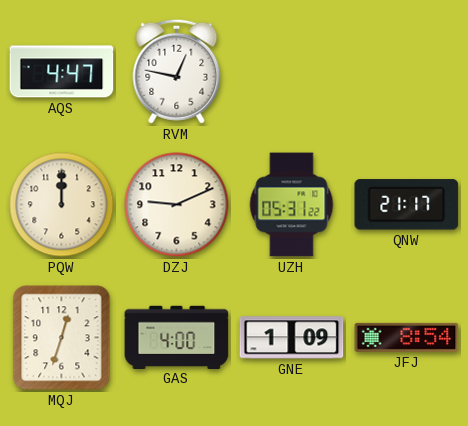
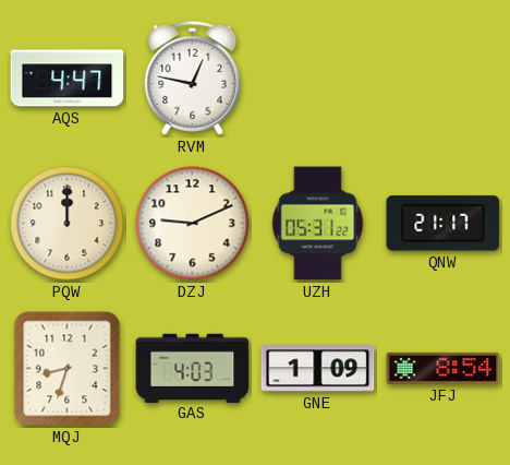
MQJ: 12:33 -> 8:33 (68, 369)
GAS: 4:00 -> 4:03 (193, 368)
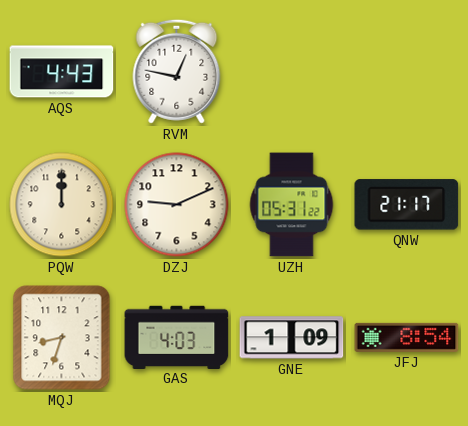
AQS: 4:47 -> 4:43 (62, 72)
